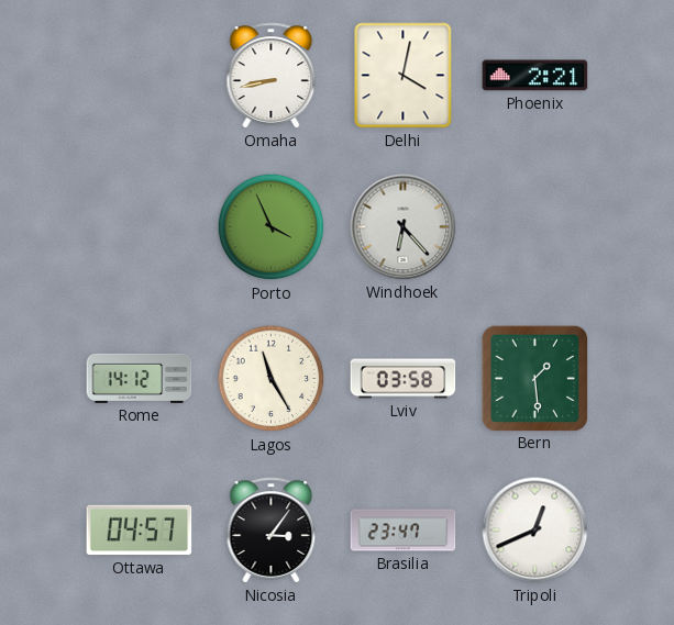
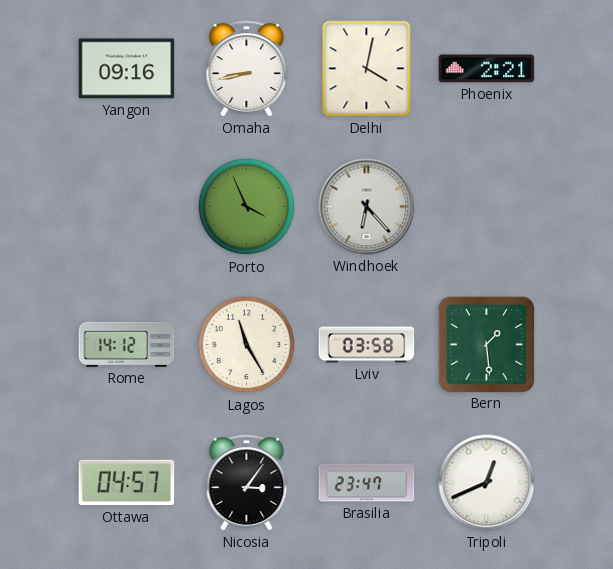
Yangon: none -> 09:16 (127, 69)
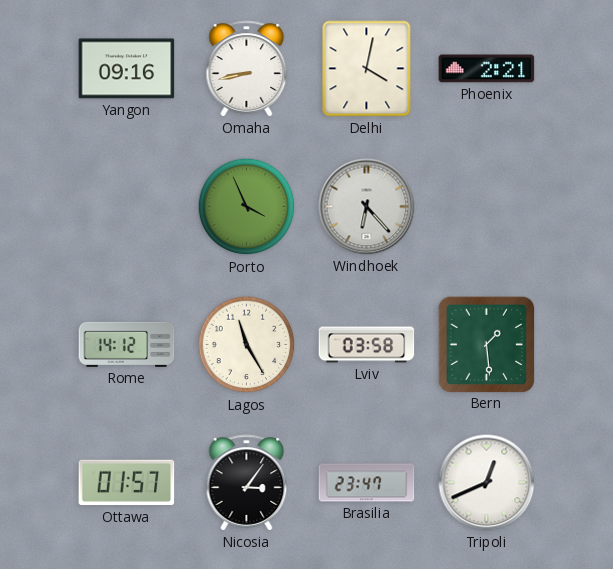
Ottawa: 04:57 -> 01:57 (127, 483)
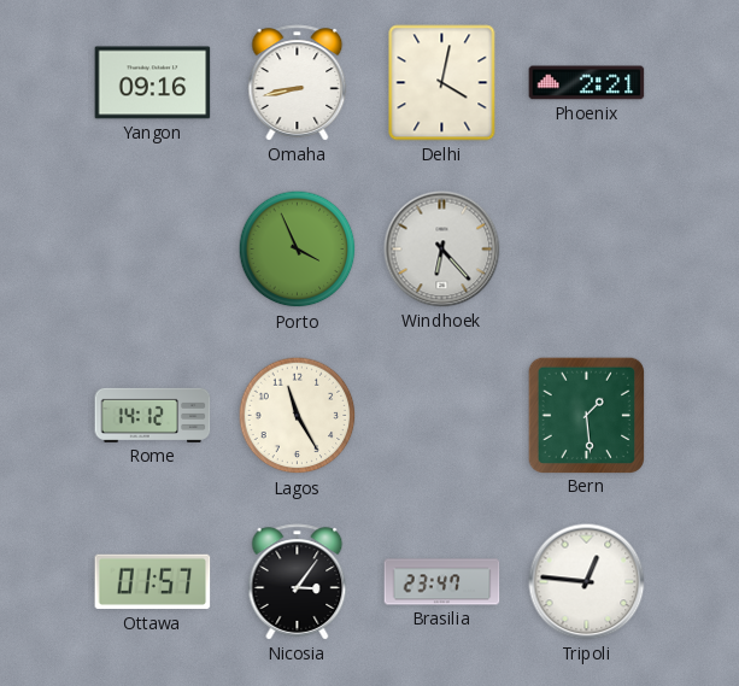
Lviv: 03:58 -> none (367, 345)
Tripoli: 12:41 -> 12:46 (587, 582)
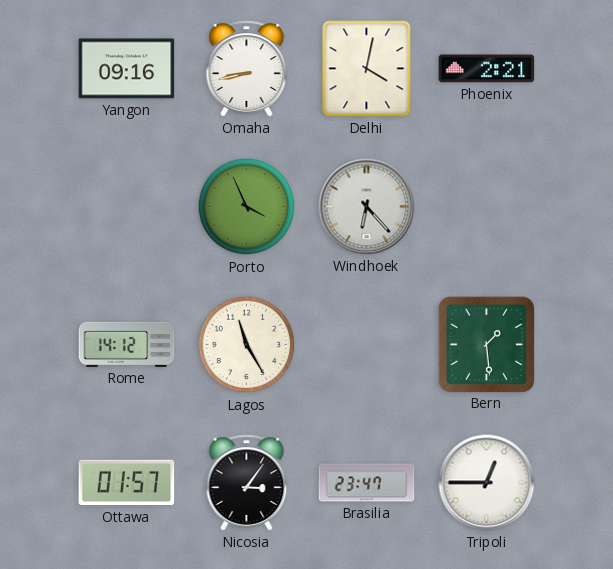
Tripoli: 12:46 -> 12:45 (487, 483)
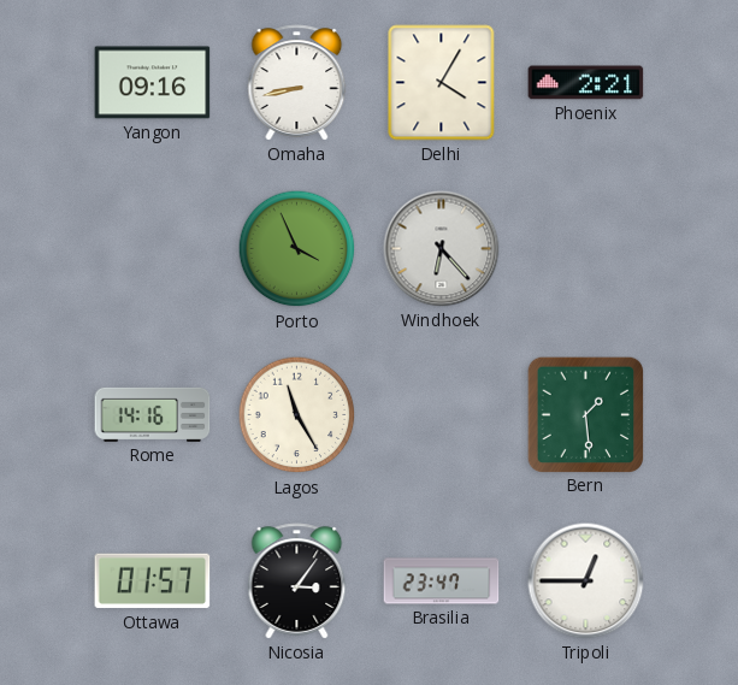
Delhi: 4:02 -> 4:05 (442, 83)
Rome: 14:12 -> 14:16 (153, 414)
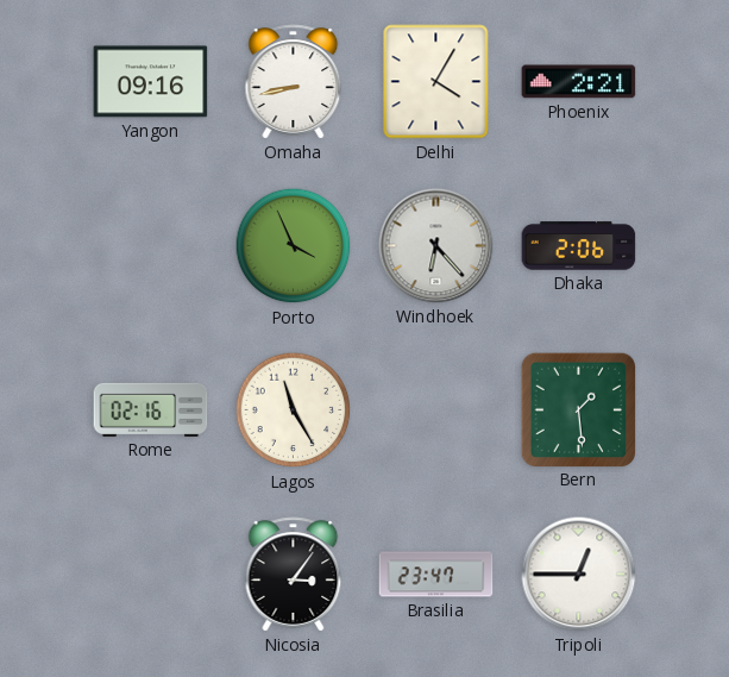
Dhaka: none -> 2:06 (579, 246)
Rome: 14:16 -> 02:16 (151, 409)
Ottawa: 01:57 -> none (153, 581)
